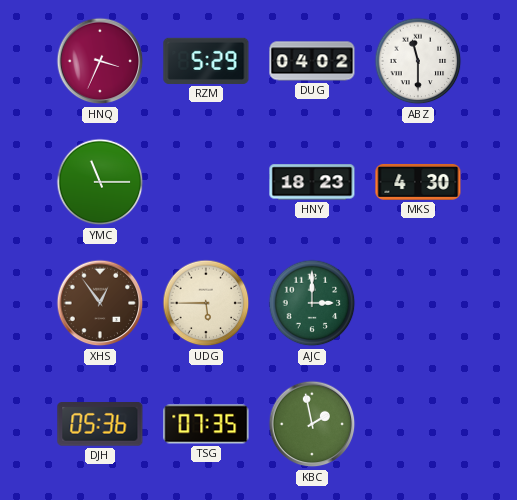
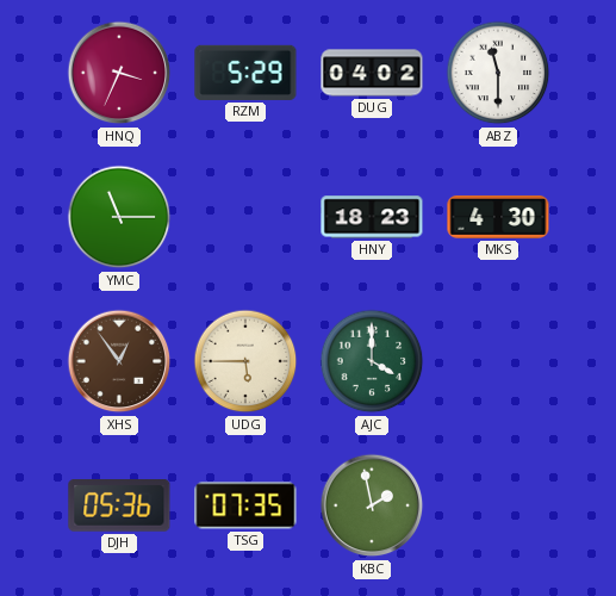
AJC: 3:00 -> 4:00 (372, 361)
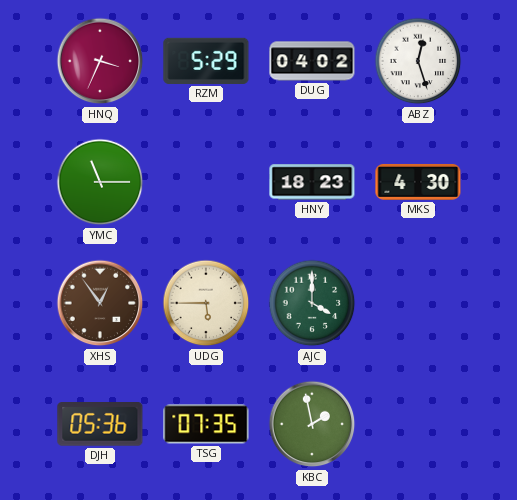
ABZ: 11:30 -> 12:27 (418, 61)
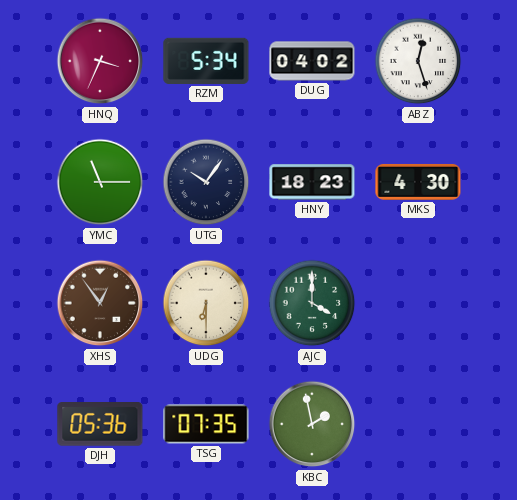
RZM: 5:29 -> 5:34 (206, 61)
UTG: none -> 10:06 (206, 182)
UDG: 5:45 -> 6:30 (206, 303)
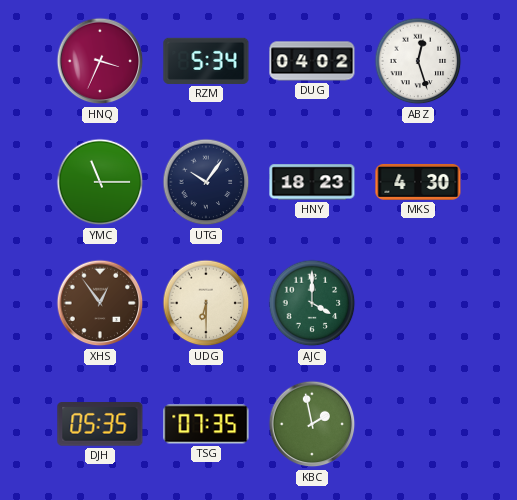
DJH: 05:36 -> 05:35 (100, 424)
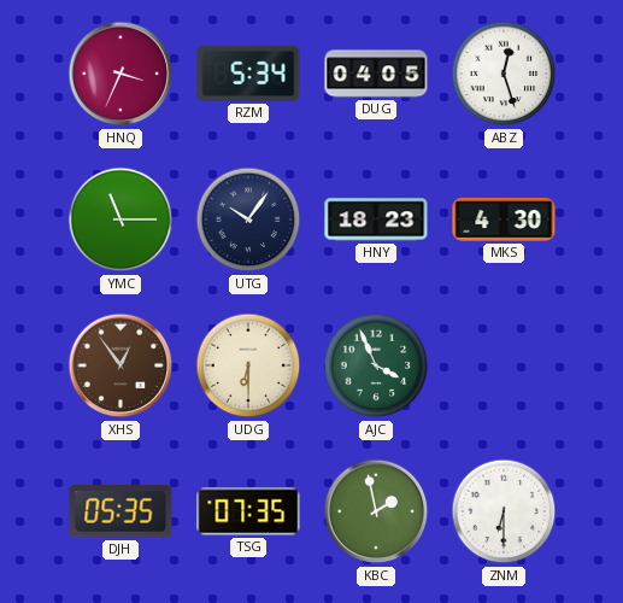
DUG: 04:02 -> 04:05 (376, 74)
AJC: 4:00 -> 3:56 (376, 365)
ZNM: none -> 6:30 (504, 511)
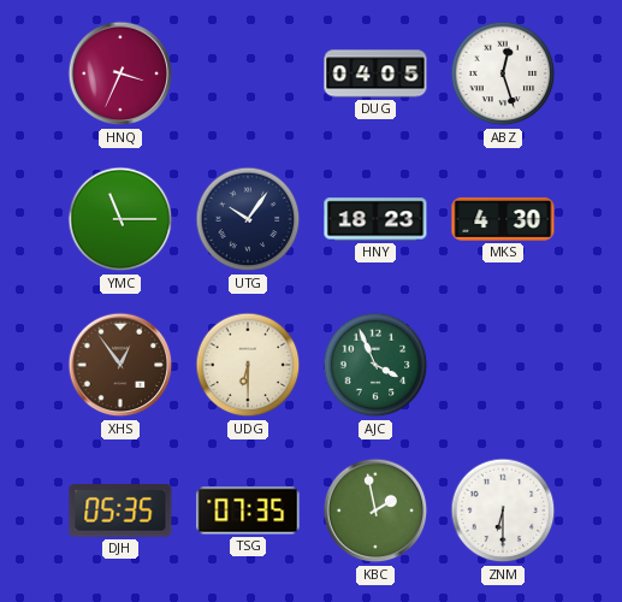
RZM: 5:34 -> none (248, 74)
